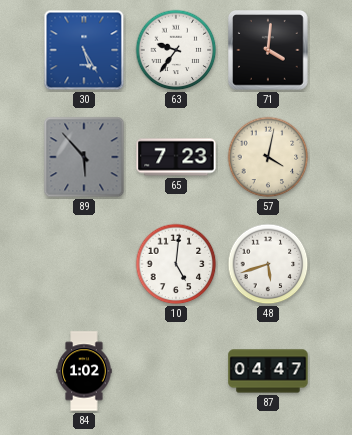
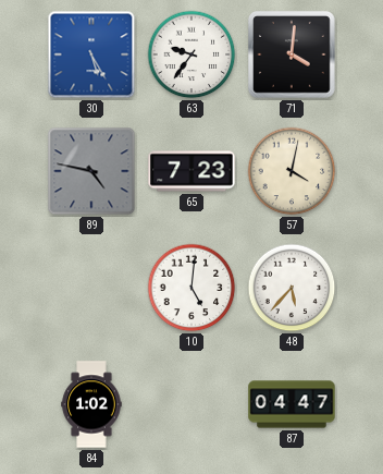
89: 5:53 -> 4:47 (91, 171)
48: 5:42 -> 5:37 (292, 288)
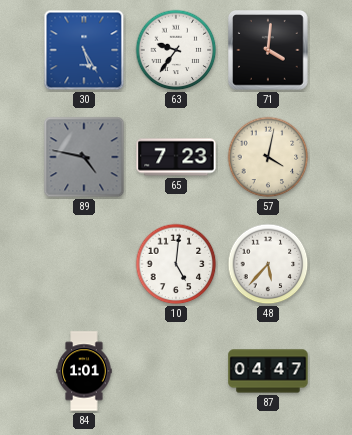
84: 1:02 -> 1:01 (84, 371)
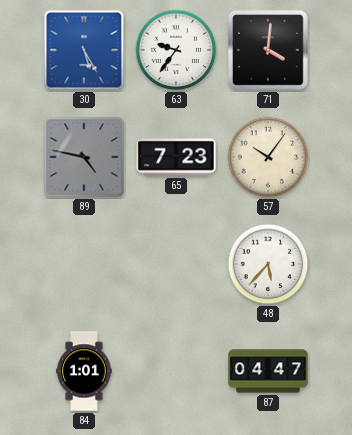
57: 4:02 -> 10:06 (268, 157)
10: 5:01 -> none (176, 264)
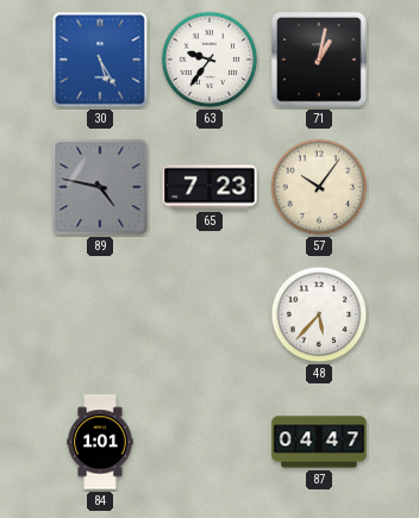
71: 4:01 -> 1:02 (319, 60)
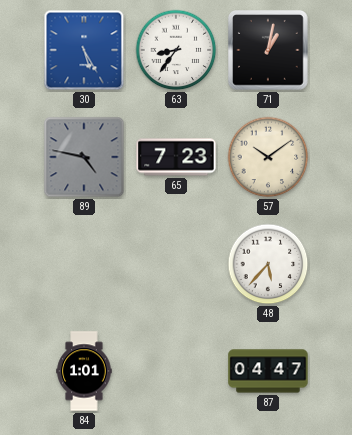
63: 9:36 -> 8:36 (176, 50)
57: 10:06 -> 10:09 (268, 157)
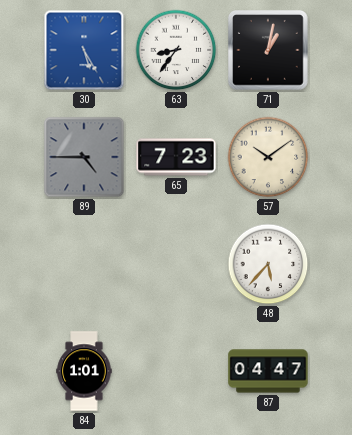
89: 4:47 -> 4:45 (84, 157)
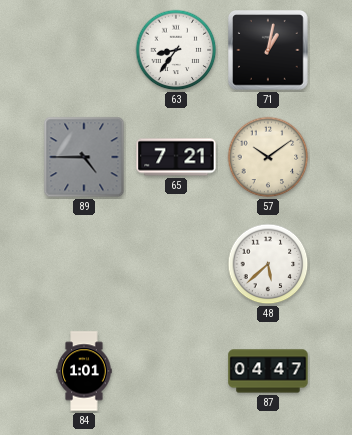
30: 5:25 -> none (84, 50)
65: 7:23 -> 7:21 (176, 157)
48: 5:37 -> 5:38 (268, 264)
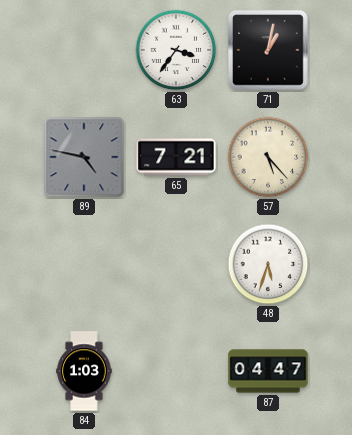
63: 8:36 -> 3:36 (176, 50)
89: 4:45 -> 4:47 (84, 157)
57: 10:09 -> 5:23 (268, 157)
48: 5:38 -> 5:33 (268, 264)
84: 1:01 -> 1:03 (84, 371)
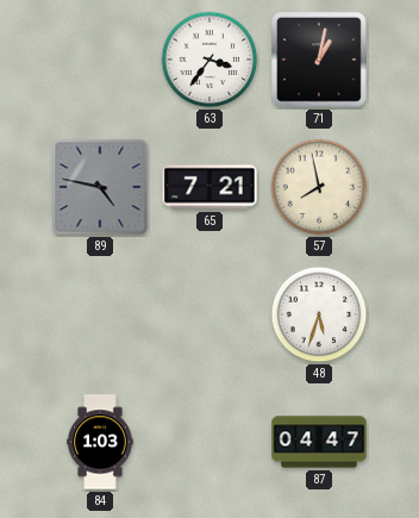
57: 5:23 -> 7:58 (319, 187)
